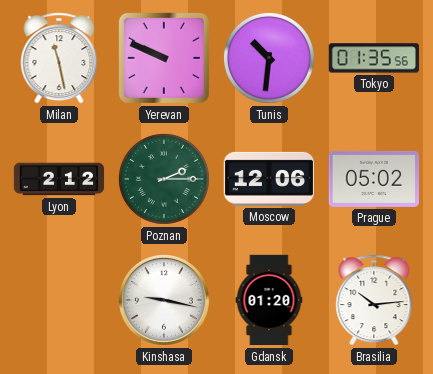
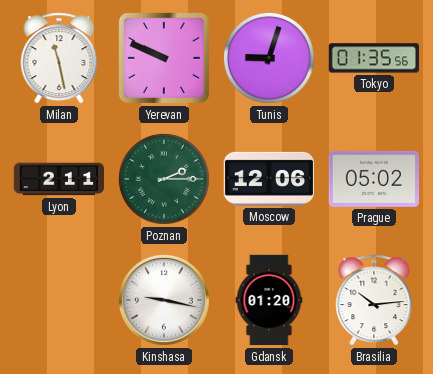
Tunis: 10:31 -> 9:03 (270, 59)
Lyon: 2:12 -> 2:11 (59, 179)
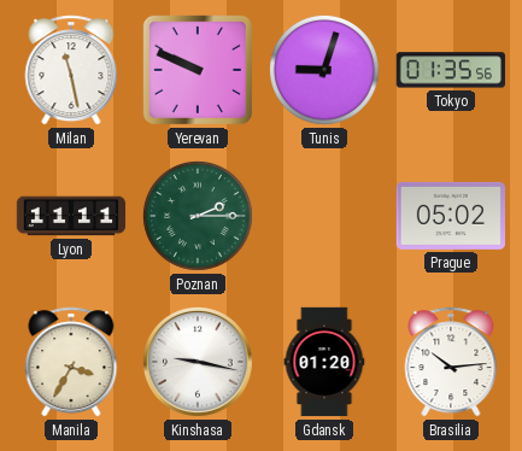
Lyon: 2:11 -> 11:11 (71, 216)
Moscow: 12:06 -> none (268, 179)
Manila: none -> 3:35 (71, 362)
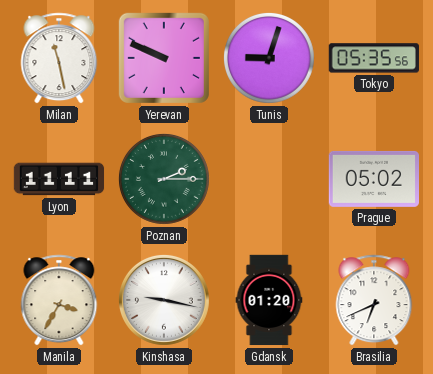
Tokyo: 01:35 -> 05:35 (373, 58)
Brasilia: 10:14 -> 6:41 (374, 300)
